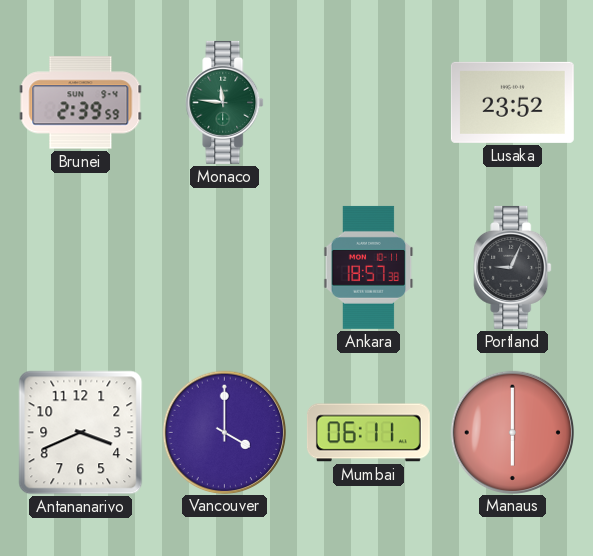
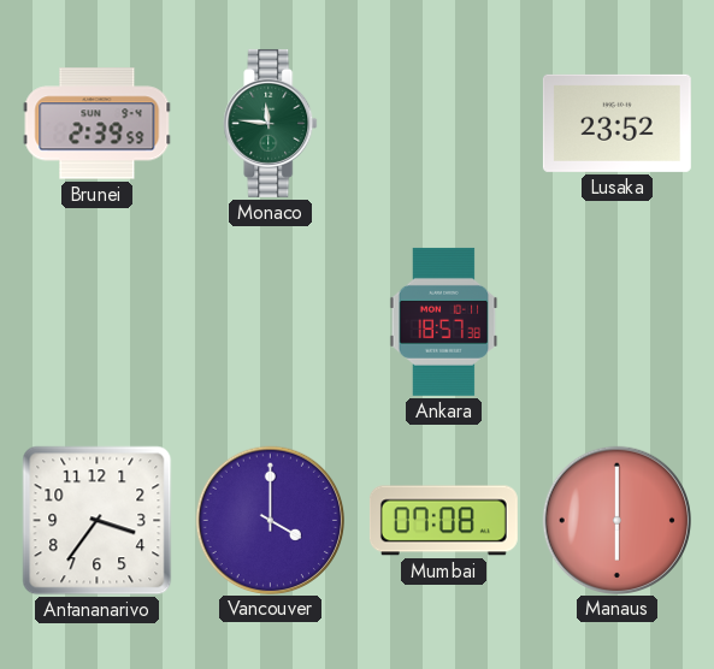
Portland: 9:04 -> none (513, 267)
Antananarivo: 3:41 -> 3:36 (98, 521)
Mumbai: 06:11 -> 07:08 (443, 521)
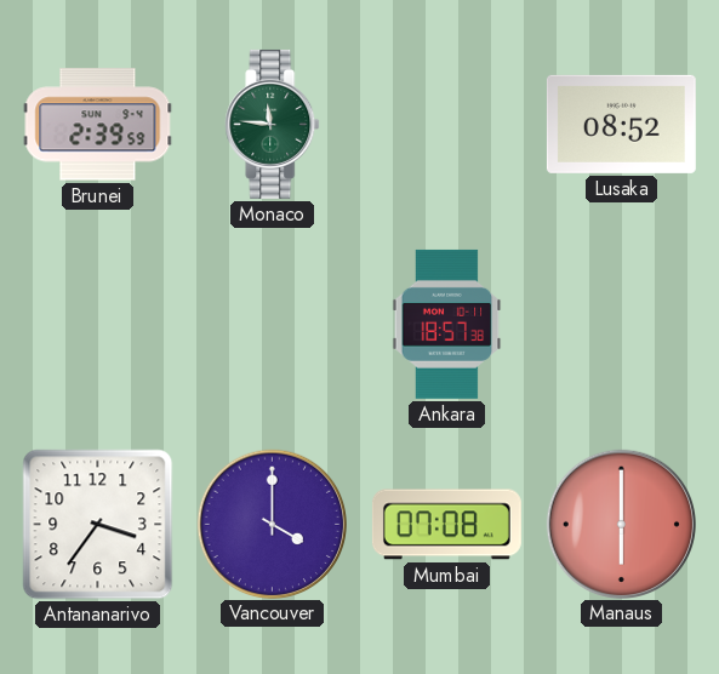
Lusaka: 23:52 -> 08:52 (621, 124)
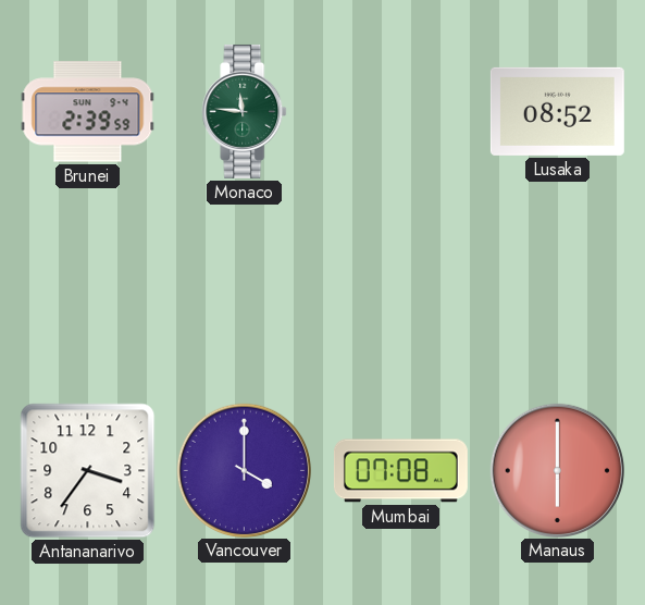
Ankara: 18:57 -> none (447, 324)
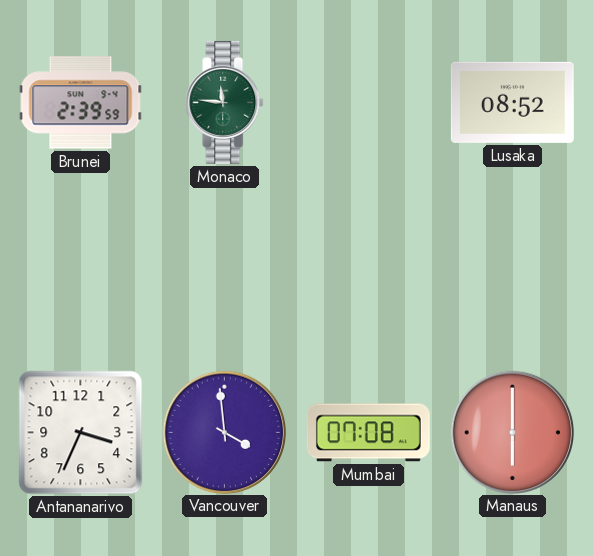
Antananarivo: 3:36 -> 3:34 (81, 433)
Vancouver: 4:00 -> 3:59 (224, 432)
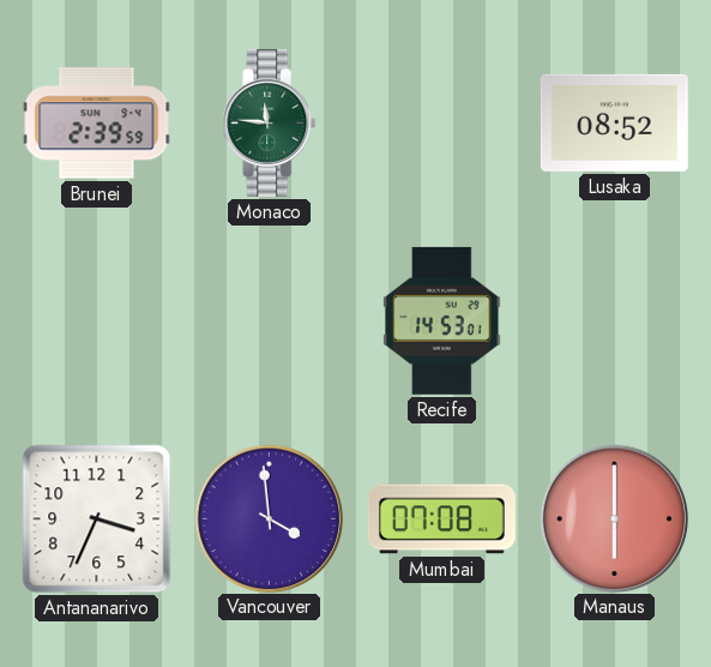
Recife: none -> 14:53 (442, 320)
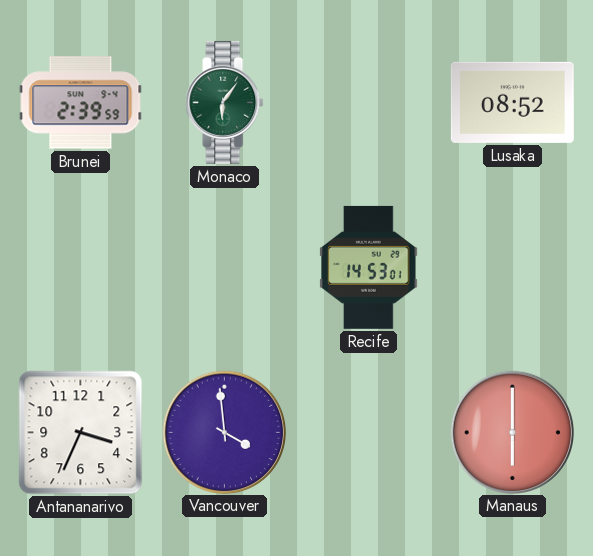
Monaco: 11:46 -> 6:06 (225, 102)
Mumbai: 07:08 -> none (441, 519)
